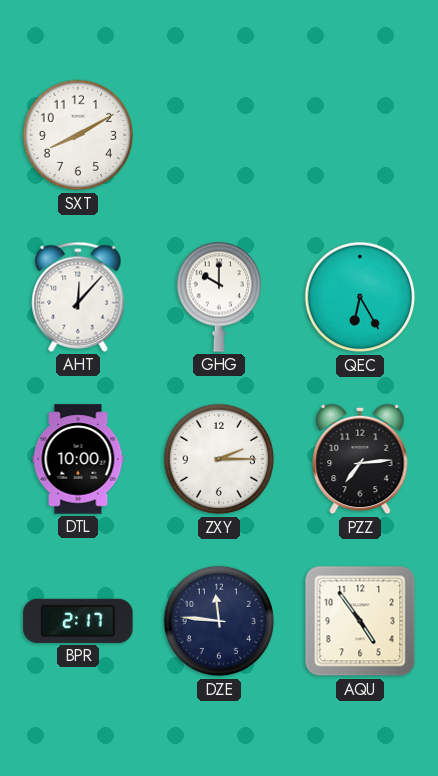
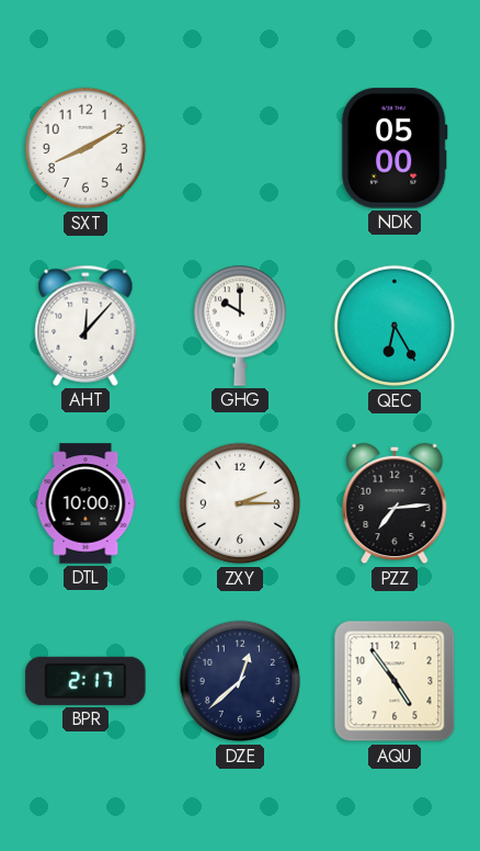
NDK: none -> 05:00 (395, 148)
DZE: 11:46 -> 12:38 (240, 681)
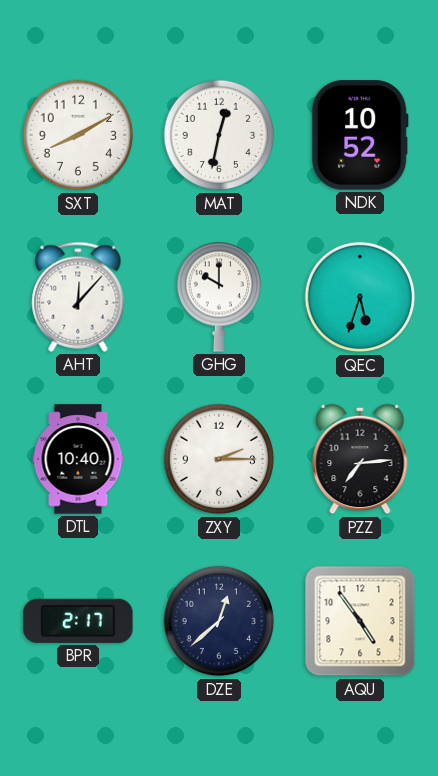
MAT: none -> 12:32 (219, 135)
NDK: 05:00 -> 10:52 (360, 135)
QEC: 6:25 -> 5:33 (360, 297)
DTL: 10:00 -> 10:40 (78, 459)
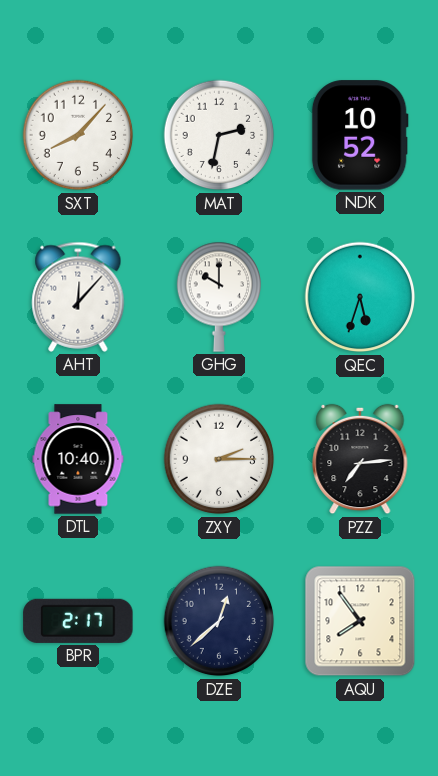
SXT: 8:10 -> 8:07 (78, 135)
MAT: 12:32 -> 2:32 (219, 135)
AQU: 4:54 -> 7:54 (360, 621)
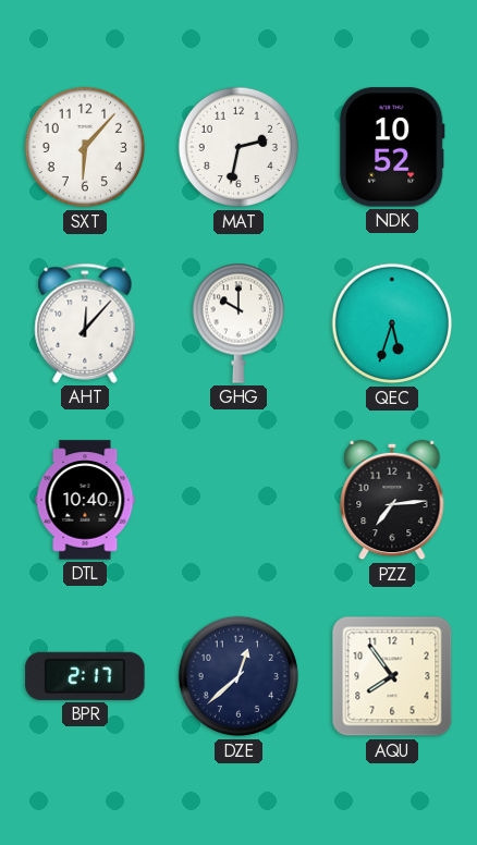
SXT: 8:07 -> 6:07 (85, 147)
ZXY: 2:15 -> none (219, 459)
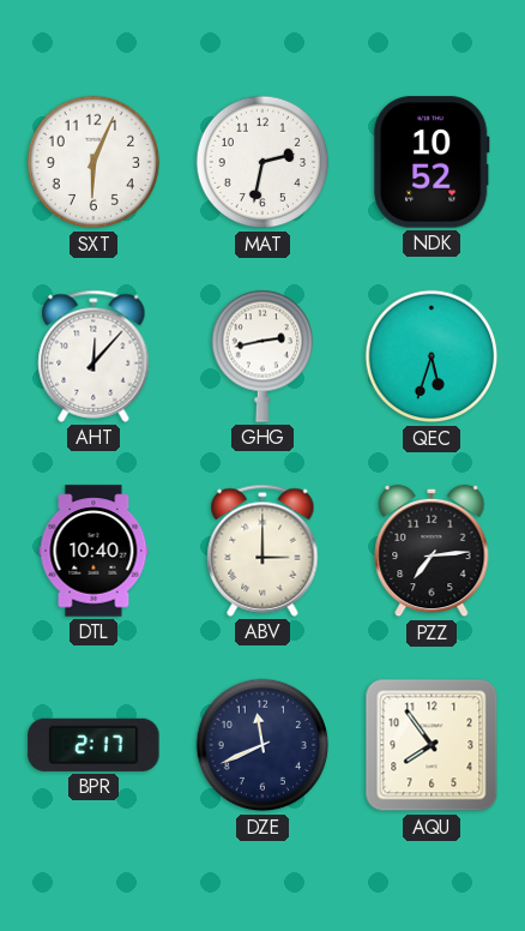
SXT: 6:07 -> 6:04 (93, 162)
GHG: 10:00 -> 2:43 (261, 356)
ABV: none -> 3:00 (262, 551)
DZE: 12:38 -> 11:41 (262, 745)
